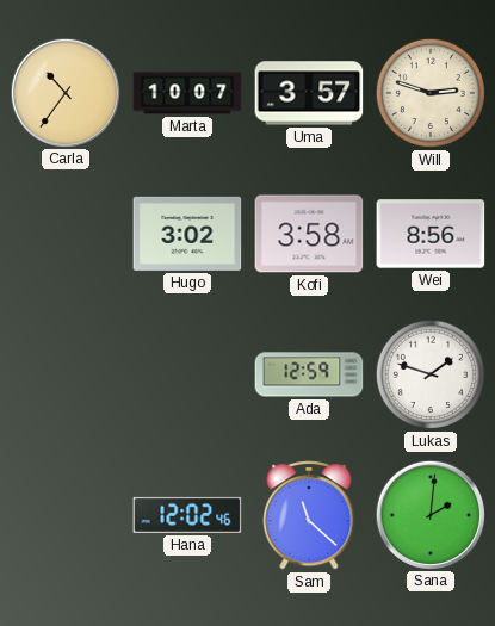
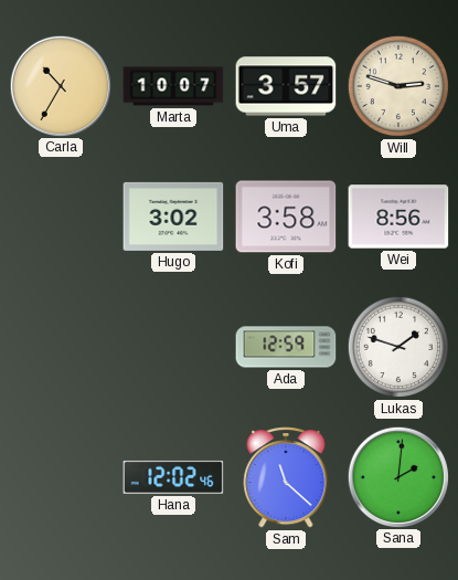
Carla: 10:36 -> 10:35 (60, 85)
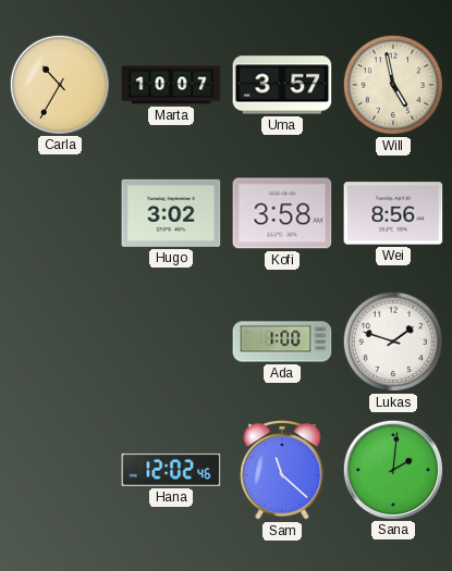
Will: 2:48 -> 4:58 (393, 85)
Ada: 12:59 -> 1:00 (282, 342)
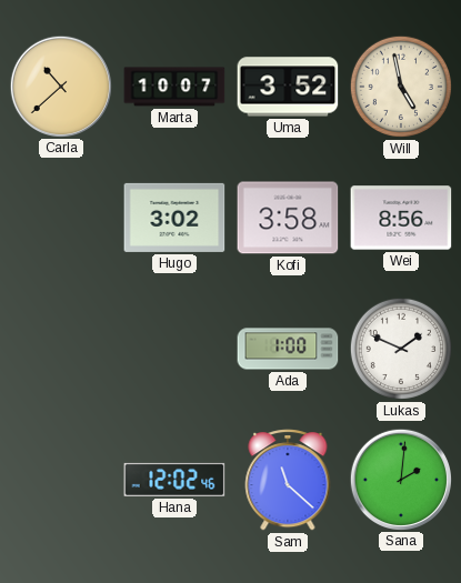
Carla: 10:35 -> 10:38 (60, 86)
Uma: 3:57 -> 3:52 (288, 87)
Lukas: 1:48 -> 1:49 (401, 349)
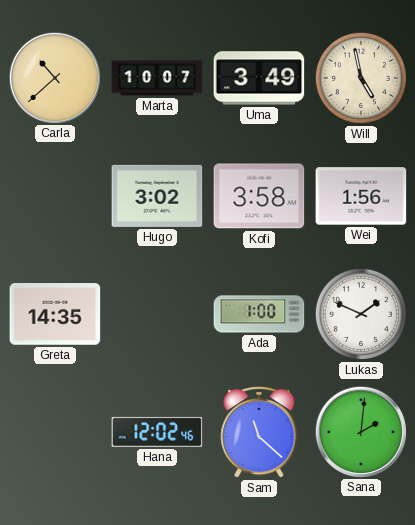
Uma: 3:52 -> 3:49 (259, 78)
Wei: 8:56 -> 1:56 (361, 196)
Greta: none -> 14:35 (55, 314)
